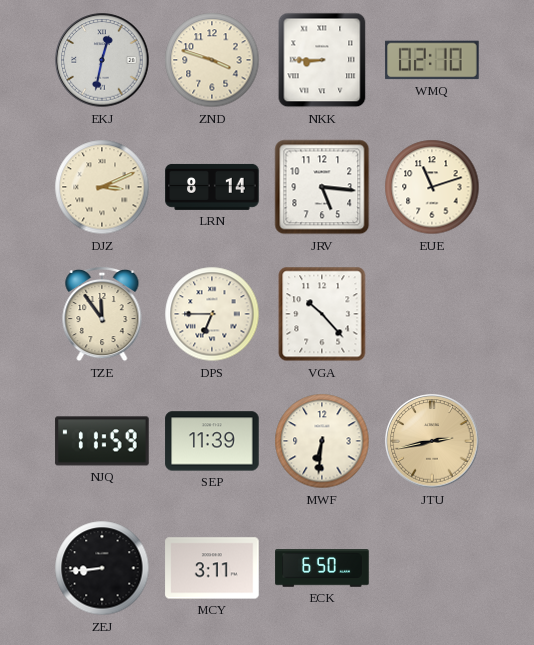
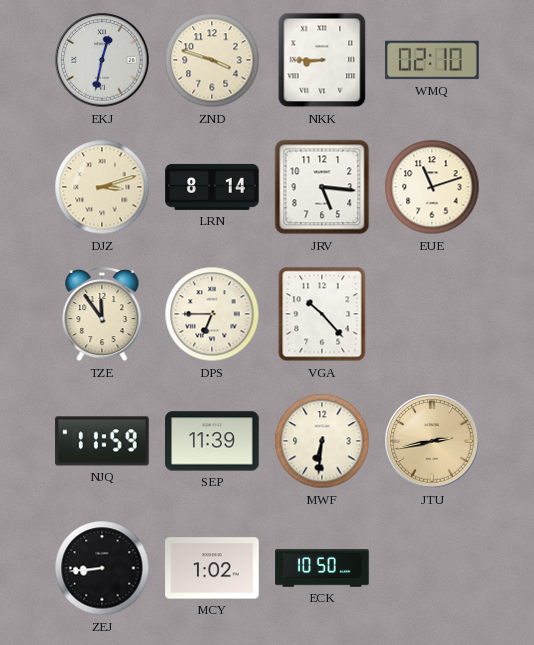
DJZ: 3:11 -> 3:12 (102, 187)
MCY: 3:11 -> 1:02 (212, 568)
ECK: 6:50 -> 10:50 (322, 568)
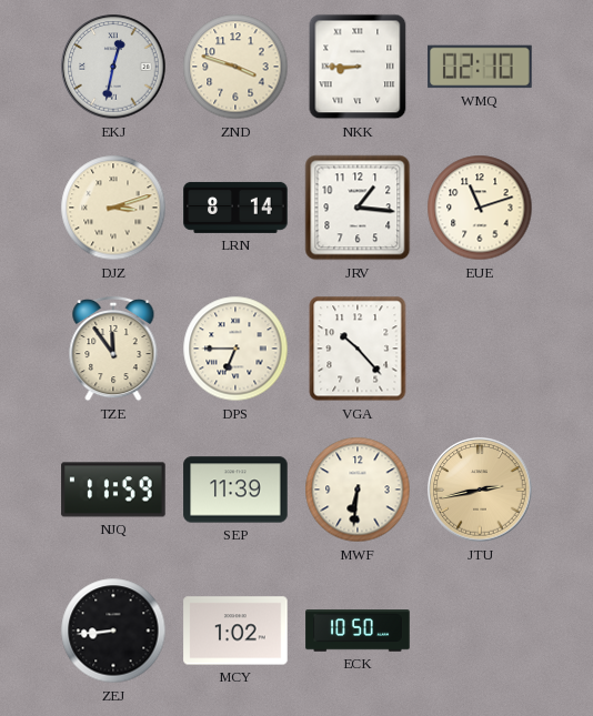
JRV: 5:16 -> 1:16 (358, 208)
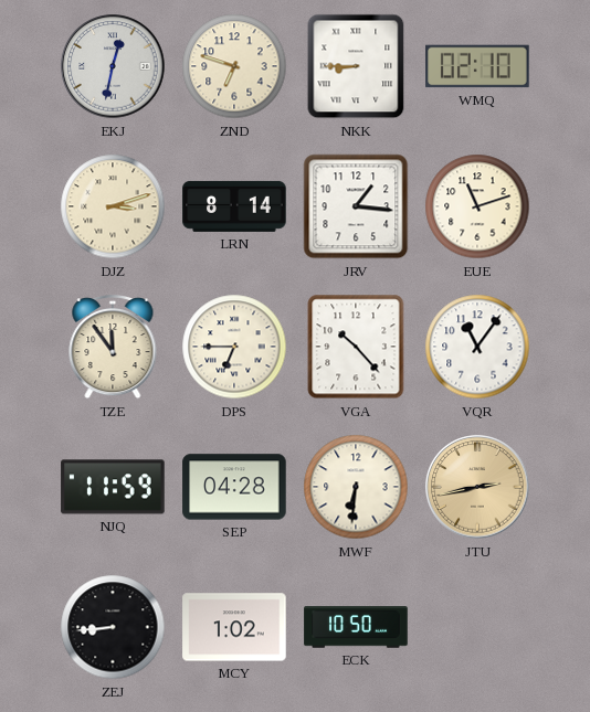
ZND: 3:48 -> 6:48 (234, 66)
VQR: none -> 11:06 (477, 347)
SEP: 11:39 -> 04:28 (234, 487)
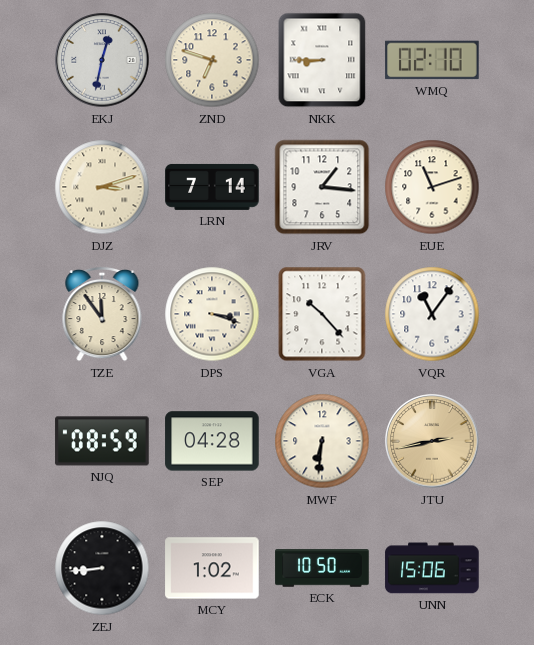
LRN: 8:14 -> 7:14 (212, 187)
DPS: 6:45 -> 3:18 (212, 314)
NJQ: 11:59 -> 08:59 (102, 441)
UNN: none -> 15:06 (432, 568)
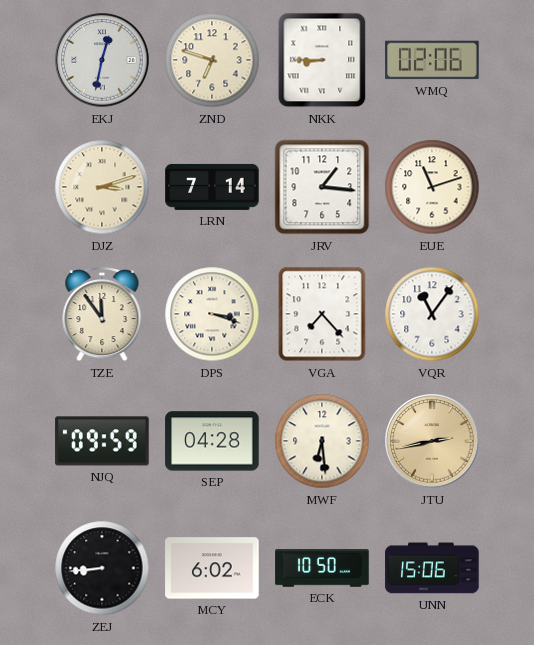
WMQ: 02:10 -> 02:06 (432, 60)
VGA: 10:23 -> 7:23 (322, 314)
NJQ: 08:59 -> 09:59 (102, 441)
MWF: 6:31 -> 6:29 (322, 441)
MCY: 1:02 -> 6:02 (212, 568)
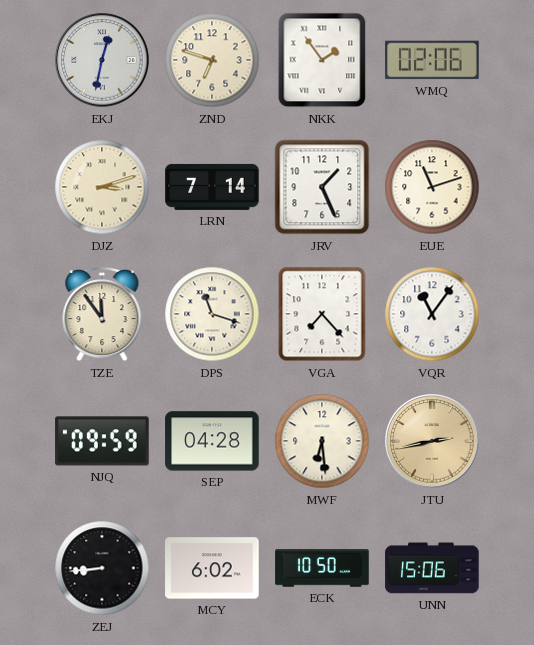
NKK: 8:45 -> 1:54 (322, 60)
JRV: 1:16 -> 1:26 (322, 187)
DPS: 3:18 -> 11:18 (212, 314)
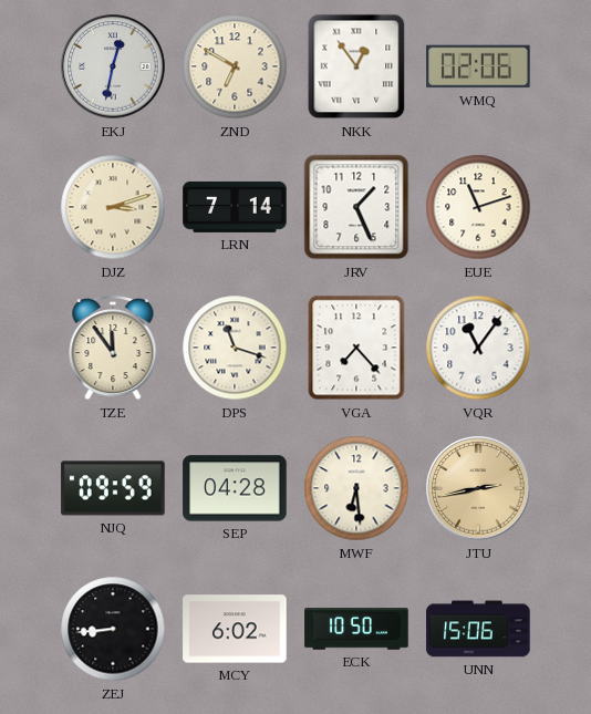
ZND: 6:48 -> 6:50 (235, 66)
NKK: 1:54 -> 12:54 (356, 66)
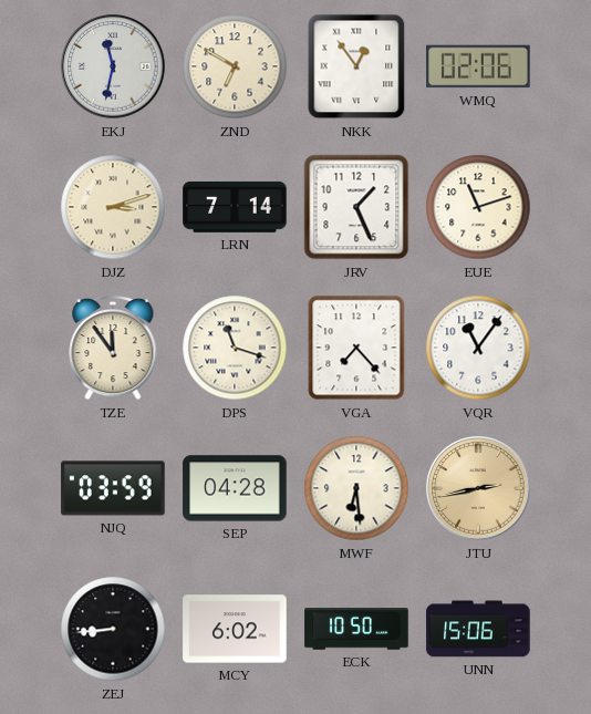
EKJ: 12:32 -> 11:32 (113, 66)
NJQ: 09:59 -> 03:59 (113, 488)
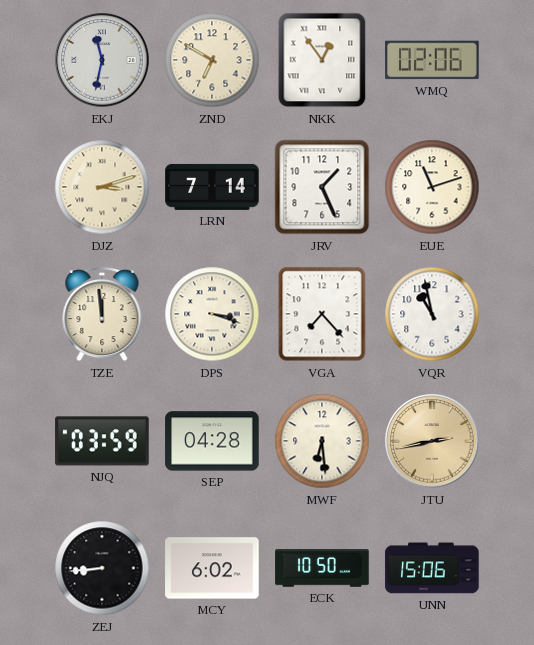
TZE: 11:54 -> 11:59 (102, 314)
DPS: 11:18 -> 3:18 (212, 314)
VQR: 11:06 -> 10:58 (432, 314)
